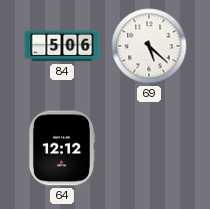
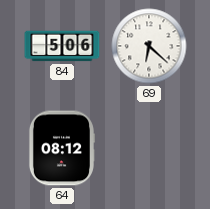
69: 5:22 -> 6:22 (149, 46)
64: 12:12 -> 08:12 (61, 148)
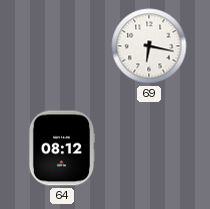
84: 5:06 -> none (62, 46)
69: 6:22 -> 6:17 (149, 46)
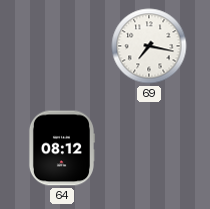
69: 6:17 -> 7:17 (149, 46)
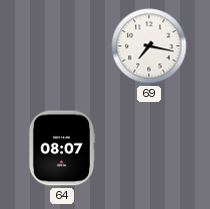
64: 08:12 -> 08:07 (61, 148)
